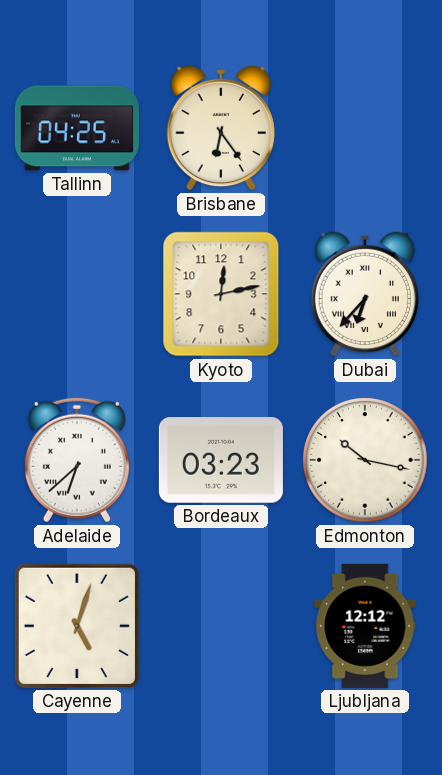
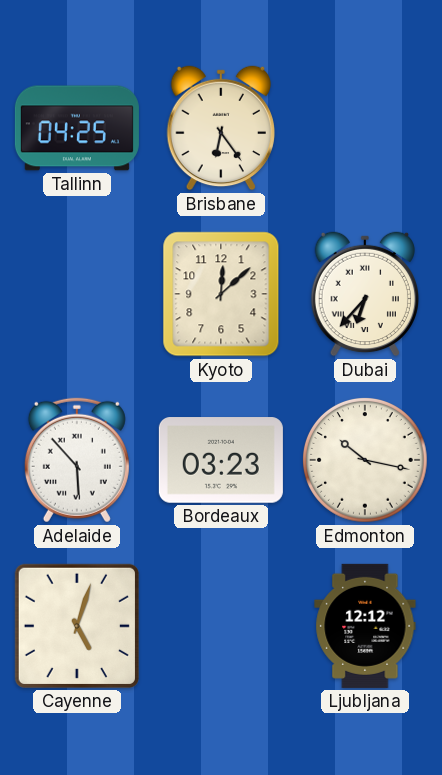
Kyoto: 12:13 -> 12:08 (221, 294)
Adelaide: 6:38 -> 5:53 (77, 460)
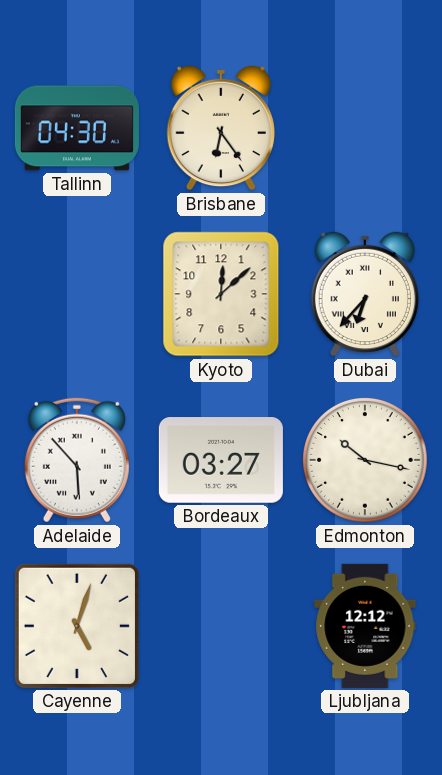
Tallinn: 04:25 -> 04:30 (77, 128)
Bordeaux: 03:23 -> 03:27 (221, 460)
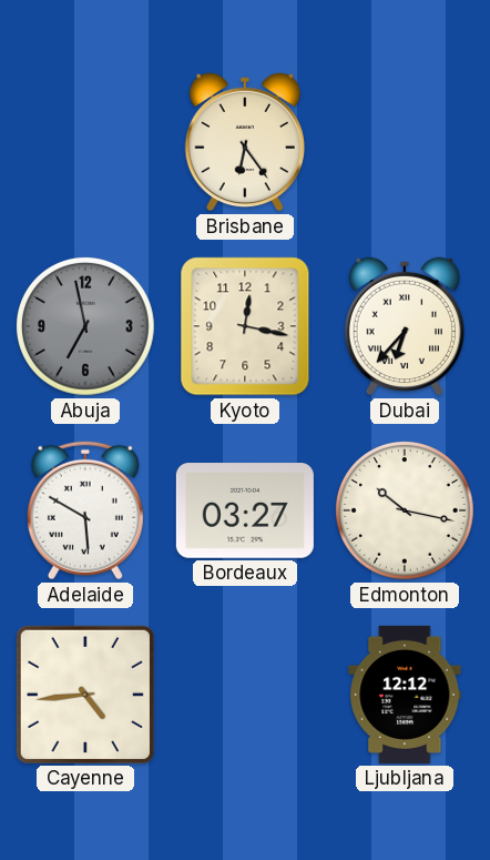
Tallinn: 04:30 -> none (77, 128)
Abuja: none -> 6:58 (86, 327)
Kyoto: 12:08 -> 12:17 (245, 326)
Adelaide: 5:53 -> 5:50 (85, 510)
Cayenne: 5:03 -> 4:44 (85, 695)
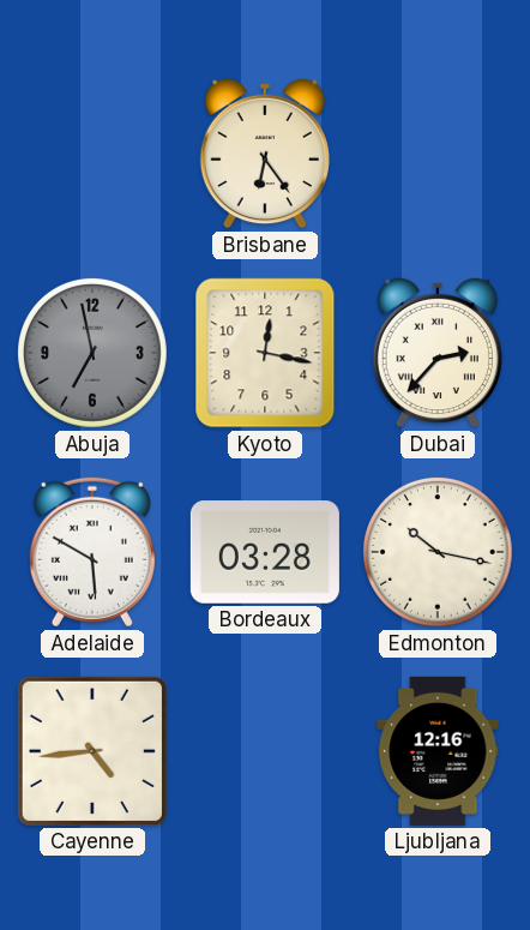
Dubai: 6:37 -> 2:37 (436, 353)
Bordeaux: 03:27 -> 03:28 (265, 552)
Ljubljana: 12:12 -> 12:16 (438, 751)
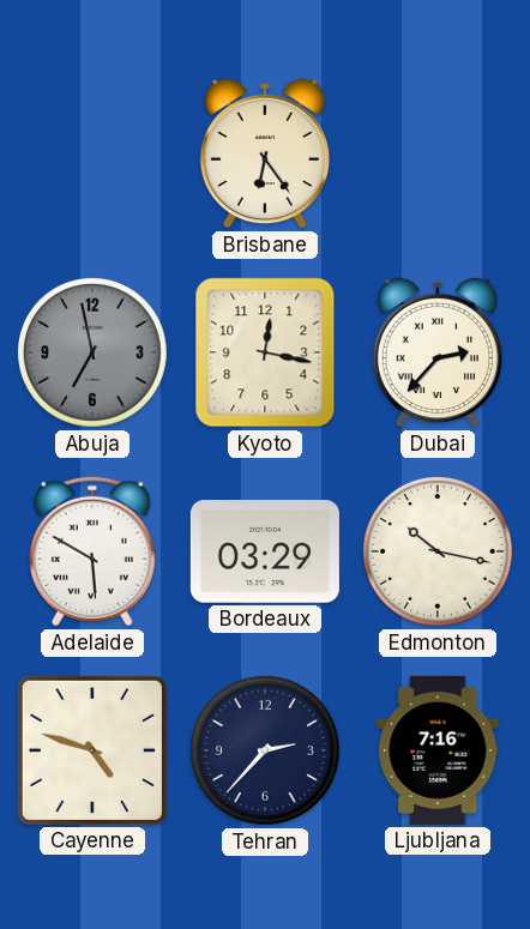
Bordeaux: 03:28 -> 03:29 (265, 551)
Cayenne: 4:44 -> 4:48 (92, 750)
Tehran: none -> 2:37 (266, 752)
Ljubljana: 12:16 -> 7:16 (438, 750)
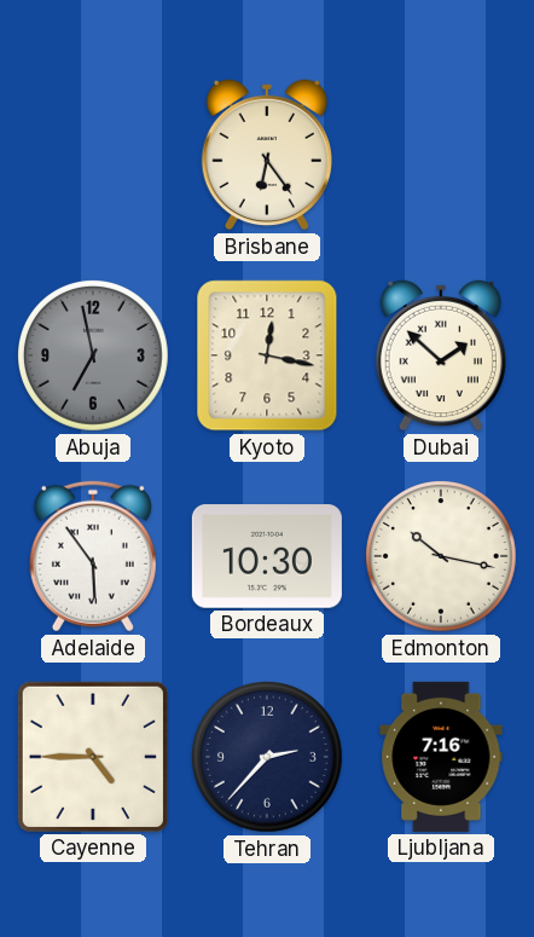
Dubai: 2:37 -> 1:52 (440, 355)
Adelaide: 5:50 -> 5:54 (93, 556)
Bordeaux: 03:29 -> 10:30 (267, 556)
Cayenne: 4:48 -> 4:45 (93, 757)
